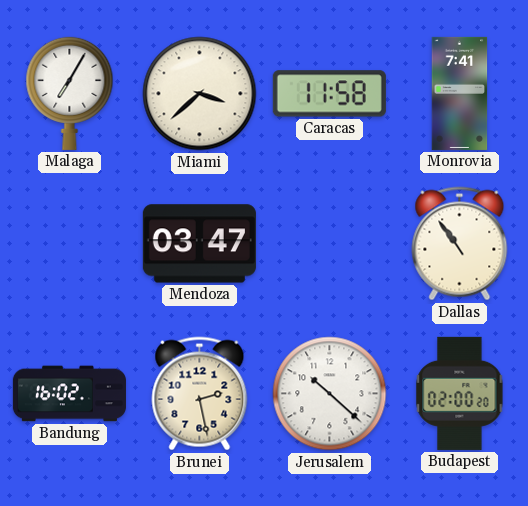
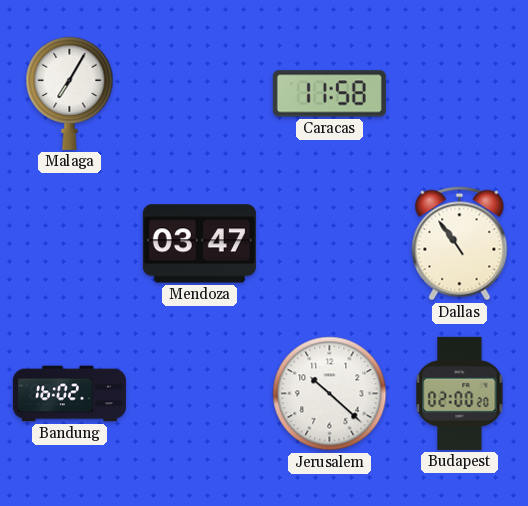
Miami: 3:38 -> none (200, 94)
Monrovia: 7:41 -> none (460, 93)
Brunei: 2:28 -> none (200, 394)
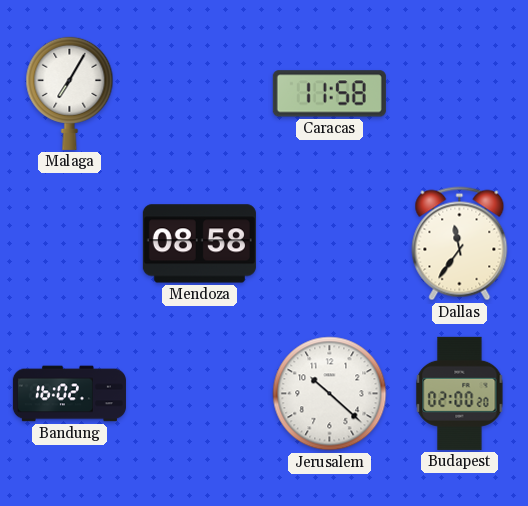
Mendoza: 03:47 -> 08:58 (199, 244)
Dallas: 10:54 -> 11:36 (460, 244)
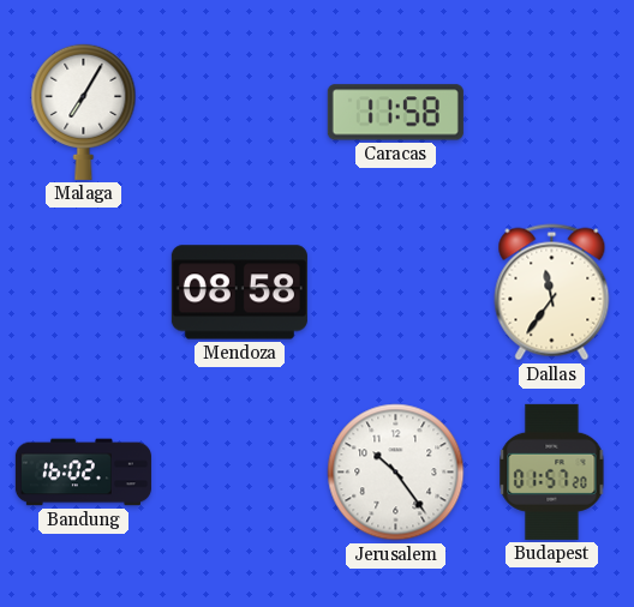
Jerusalem: 10:22 -> 10:24 (396, 473)
Budapest: 02:00 -> 01:57 (552, 471)
